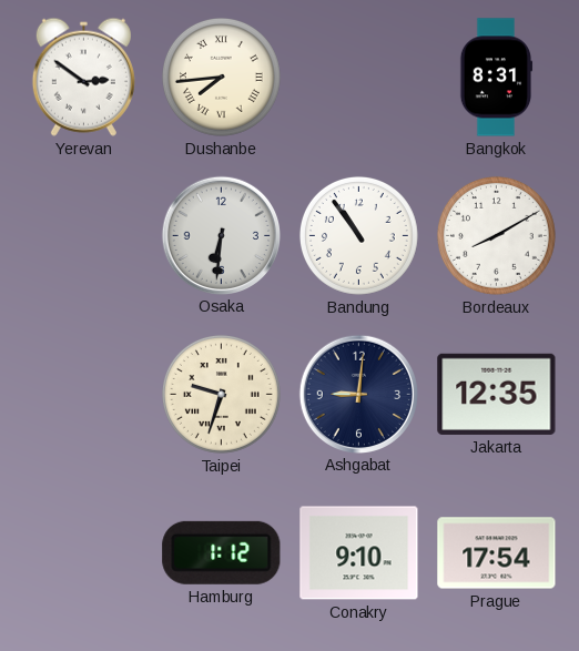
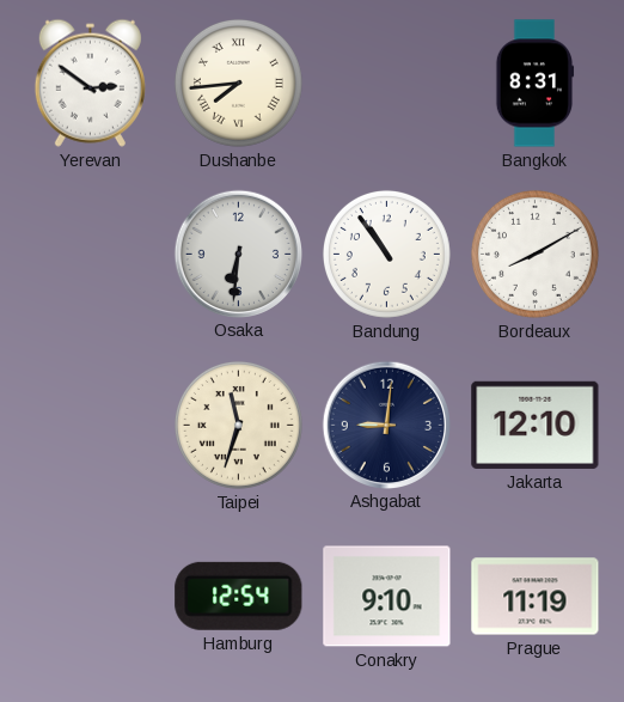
Taipei: 9:33 -> 11:33 (238, 425)
Jakarta: 12:35 -> 12:10 (536, 425)
Hamburg: 1:12 -> 12:54 (239, 596)
Prague: 17:54 -> 11:19 (536, 597)
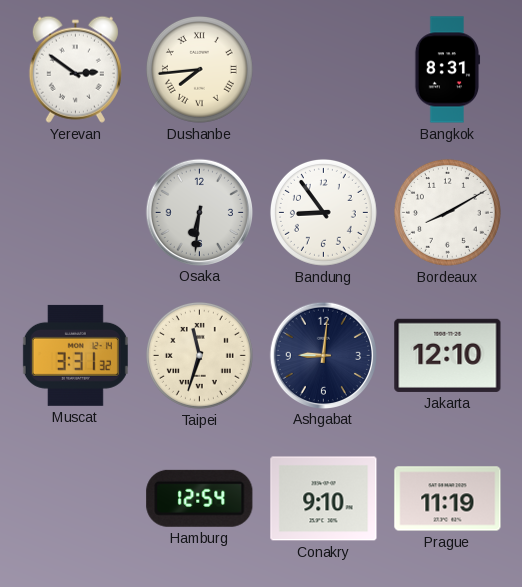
Bandung: 10:54 -> 8:54 (323, 212)
Muscat: none -> 3:31 (75, 355)
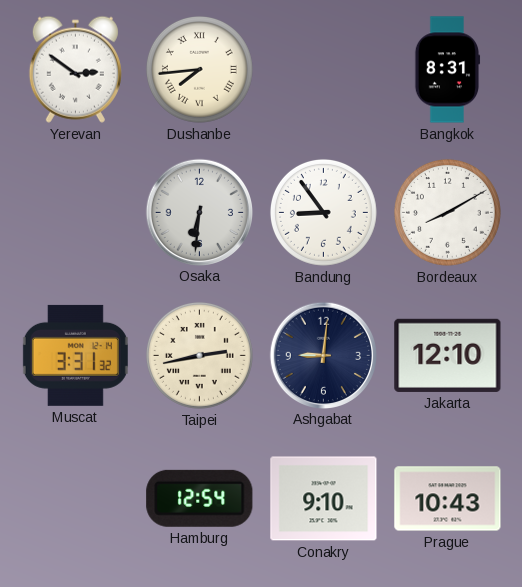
Taipei: 11:33 -> 2:43 (199, 355)
Prague: 11:19 -> 10:43 (448, 499)
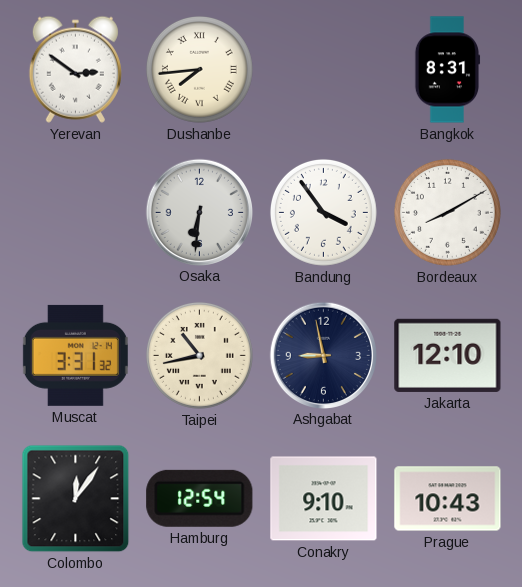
Bandung: 8:54 -> 3:54 (323, 212)
Taipei: 2:43 -> 10:43 (199, 355)
Ashgabat: 9:01 -> 8:58 (323, 355)
Colombo: none -> 12:06 (76, 499)
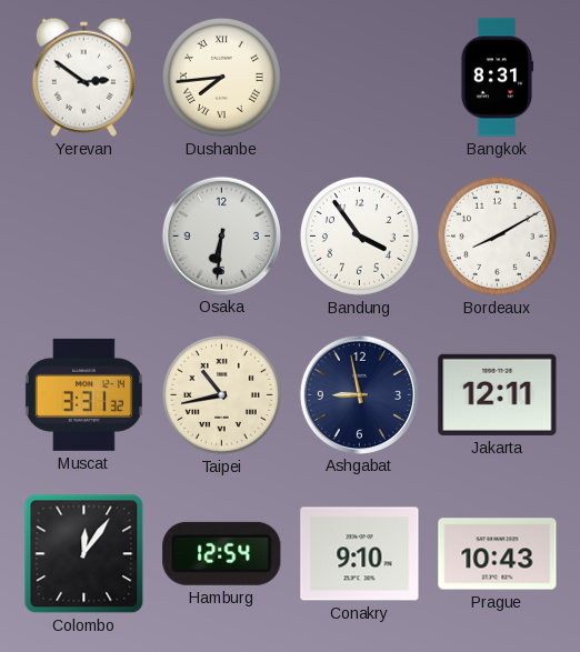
Jakarta: 12:10 -> 12:11 (498, 394)
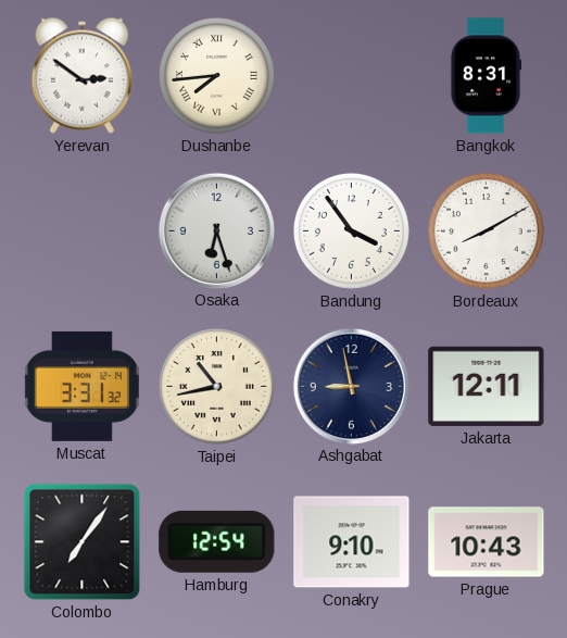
Osaka: 6:31 -> 6:27 (216, 230)
Colombo: 12:06 -> 7:06 (83, 542)
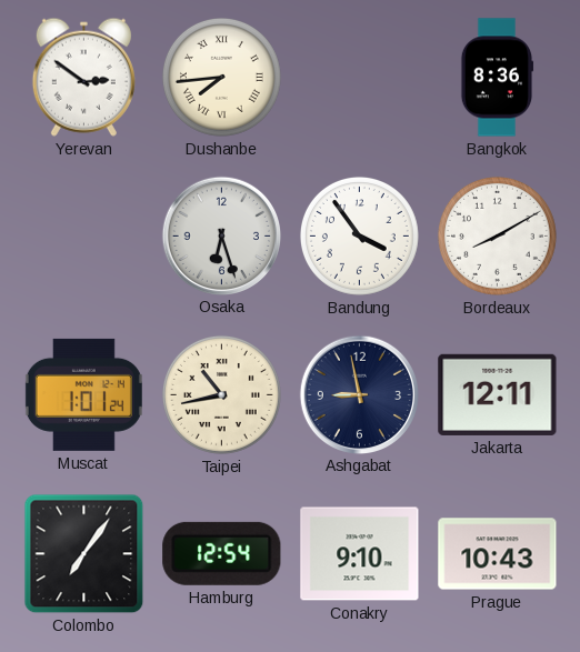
Bangkok: 8:31 -> 8:36 (497, 78)
Muscat: 3:31 -> 1:01 (83, 394)
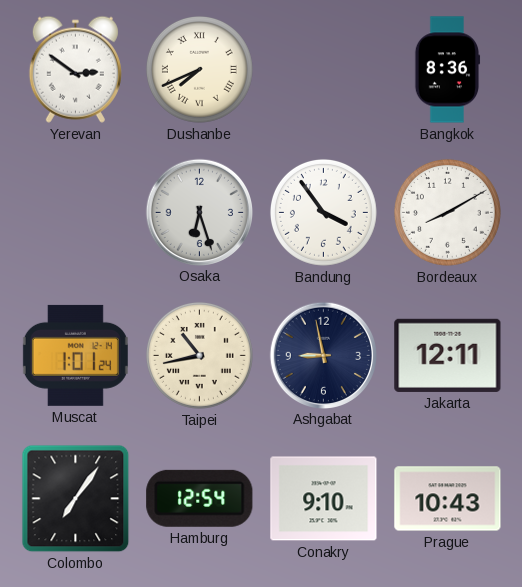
Dushanbe: 7:44 -> 7:41 (199, 69)
